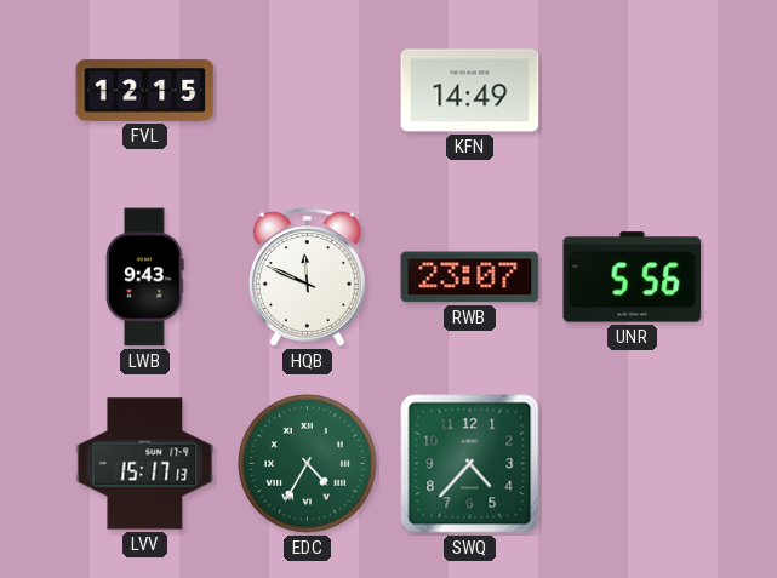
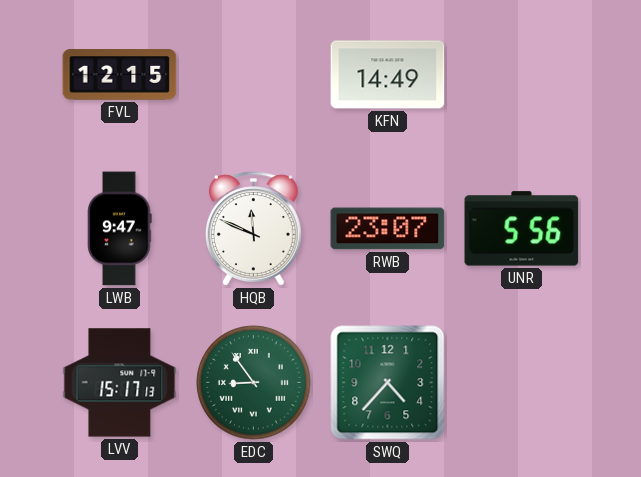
LWB: 9:43 -> 9:47 (120, 229)
EDC: 4:35 -> 8:54 (254, 383)
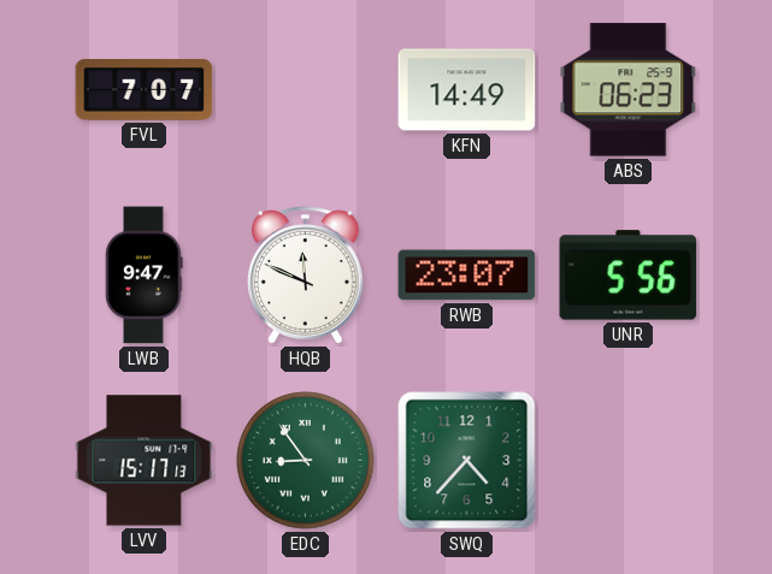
FVL: 12:15 -> 7:07 (145, 90)
ABS: none -> 06:23 (629, 90)
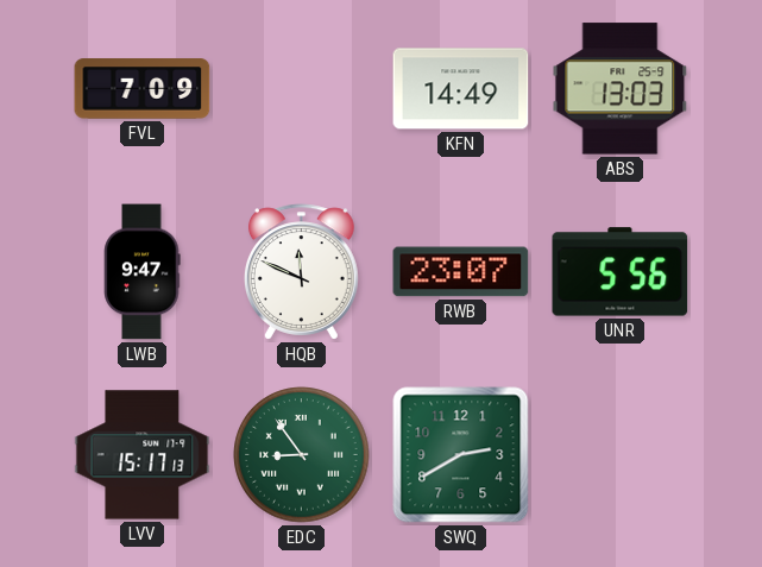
FVL: 7:07 -> 7:09 (143, 89)
ABS: 06:23 -> 13:03 (621, 89)
SWQ: 4:37 -> 2:40 (461, 455)
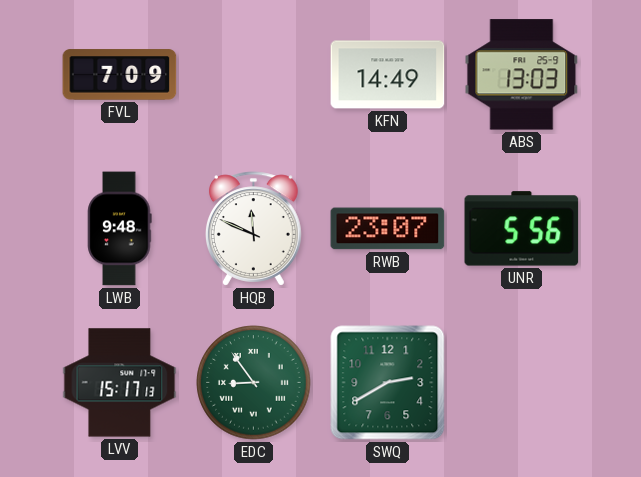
LWB: 9:47 -> 9:48 (120, 229)
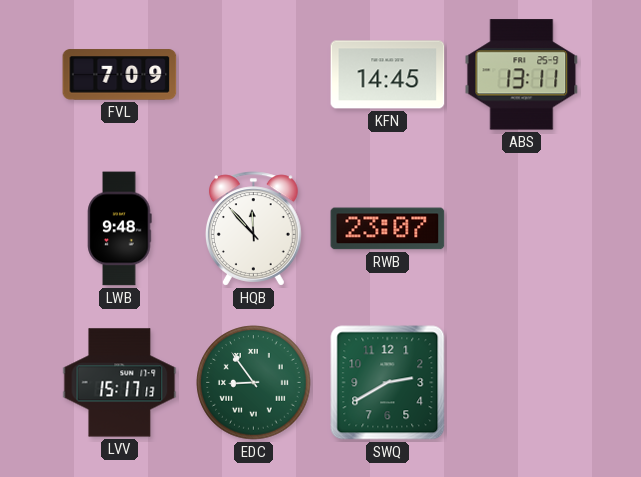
KFN: 14:49 -> 14:45 (388, 75)
ABS: 13:03 -> 13:11 (522, 75)
HQB: 11:49 -> 11:53 (253, 229)
UNR: 5:56 -> none (522, 229)
